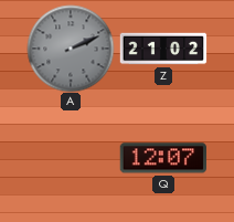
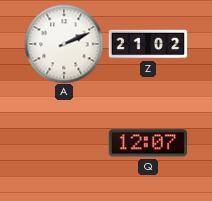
A dial: grey -> white (64, 44)
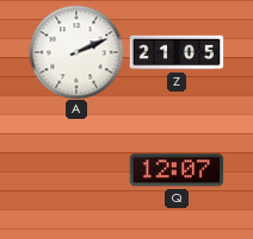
Z: 21:02 -> 21:05 (177, 52)
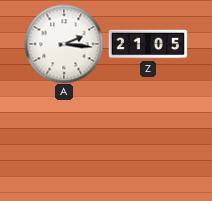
A: 2:11 -> 2:16 (64, 44)
Q: 12:07 -> none (175, 170)
